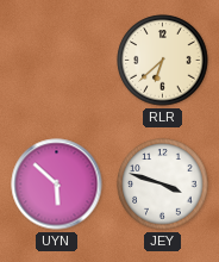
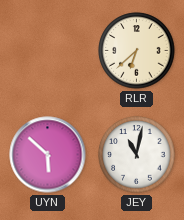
JEY: 3:48 -> 11:02 (137, 155)
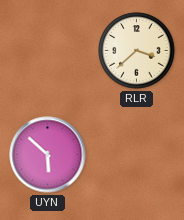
RLR: 6:38 -> 3:38 (137, 51)
JEY: 11:02 -> none (137, 155)
